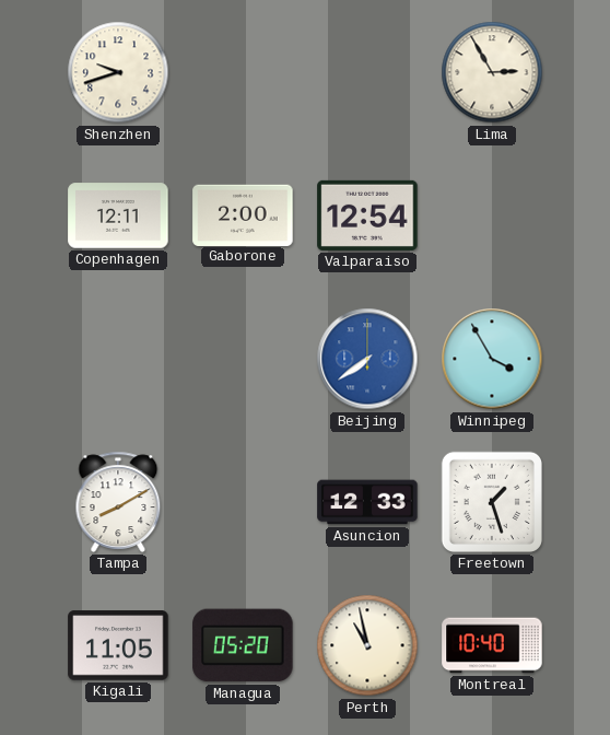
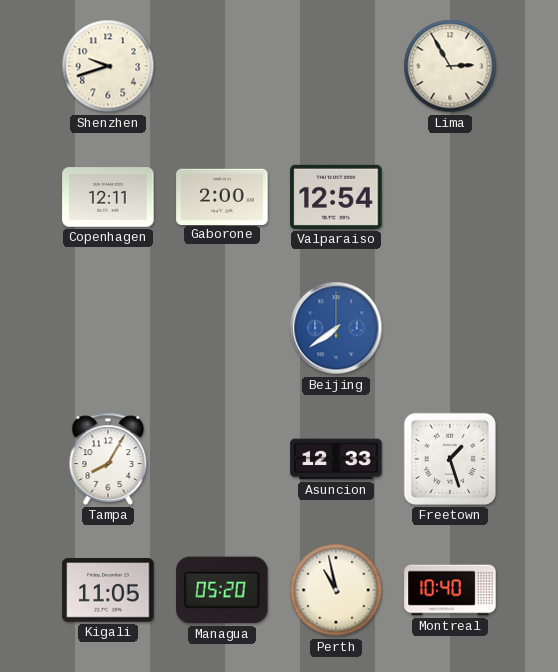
Winnipeg: 3:55 -> none (492, 359)
Tampa: 8:10 -> 8:05 (108, 459)
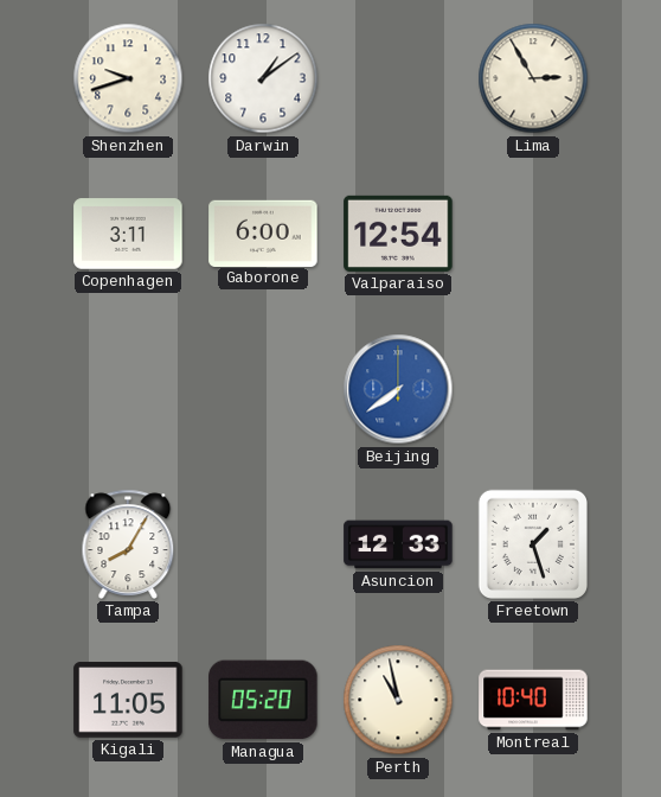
Darwin: none -> 1:09 (263, 78)
Copenhagen: 12:11 -> 3:11 (128, 234)
Gaborone: 2:00 -> 6:00 (263, 232)
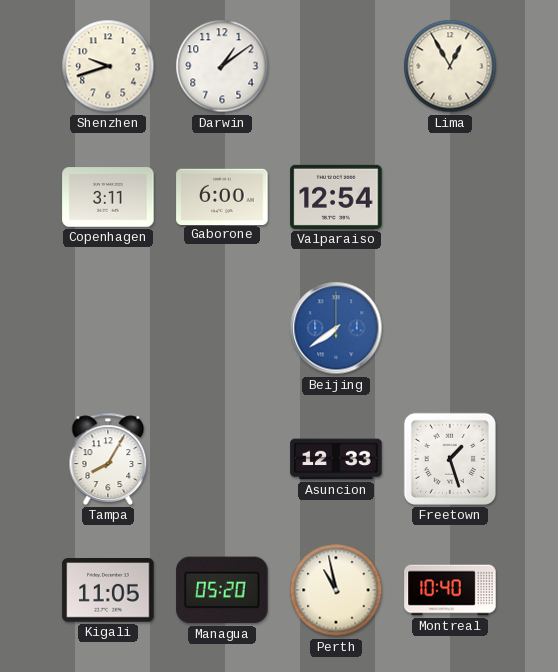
Lima: 2:55 -> 12:55 (450, 66)
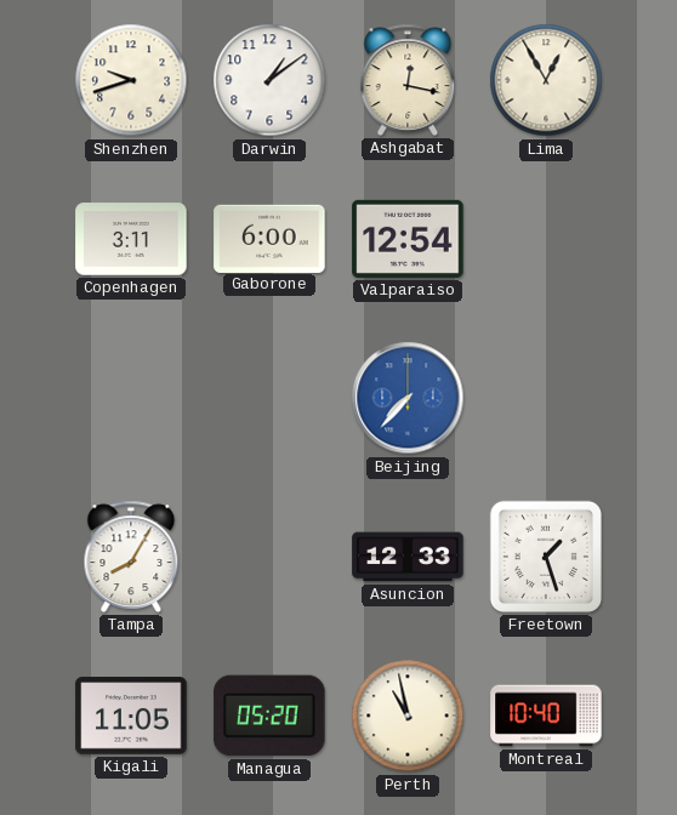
Ashgabat: none -> 12:17 (408, 80)
Beijing: 7:39 -> 7:37 (408, 398)
